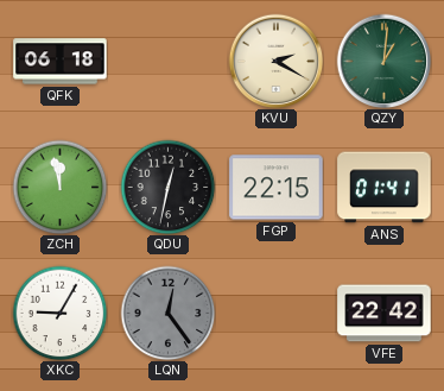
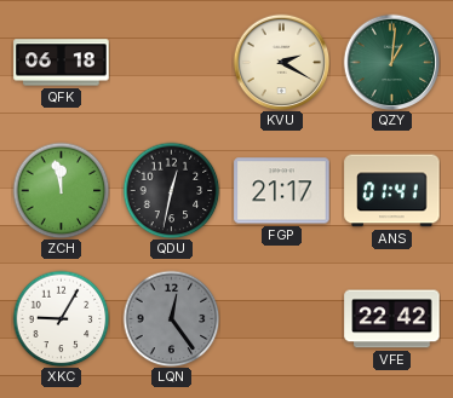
FGP: 22:15 -> 21:17 (282, 191)
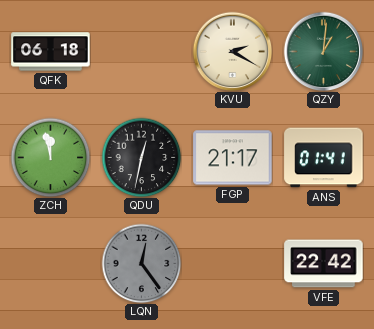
XKC: 9:05 -> none (61, 318)
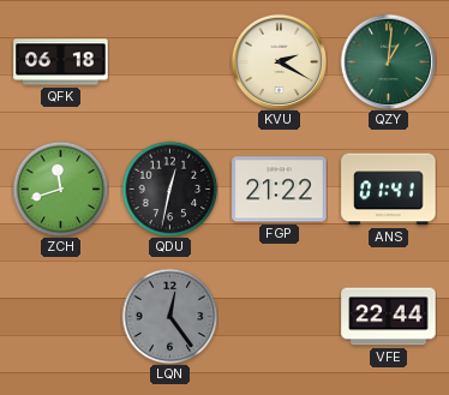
ZCH: 11:58 -> 11:42 (60, 188)
FGP: 21:17 -> 21:22 (280, 190)
VFE: 22:42 -> 22:44 (389, 317)
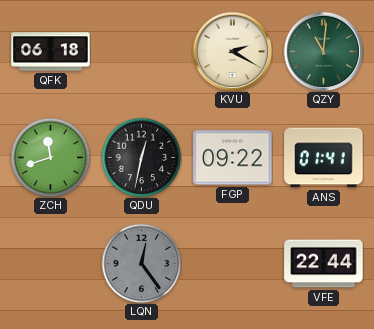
QZY: 1:01 -> 11:01 (323, 51)
FGP: 21:22 -> 09:22 (233, 158)
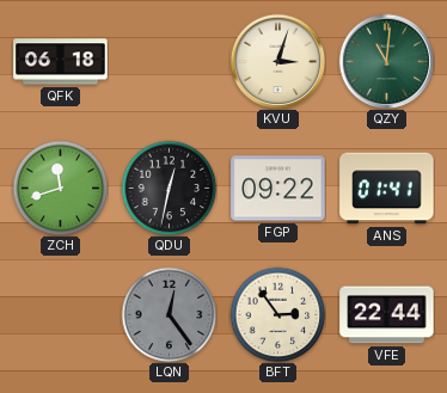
KVU: 2:20 -> 3:03 (277, 61)
BFT: none -> 2:54 (277, 314)
